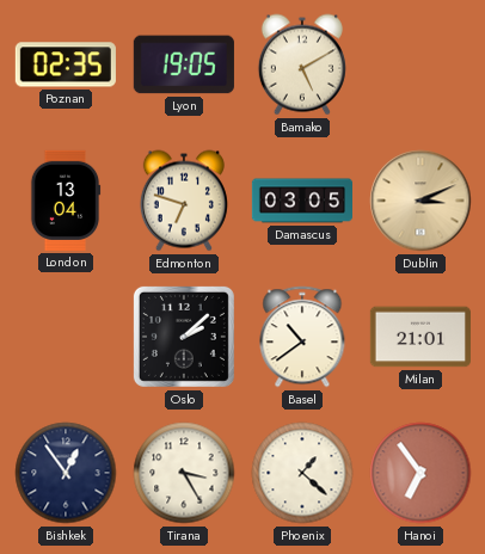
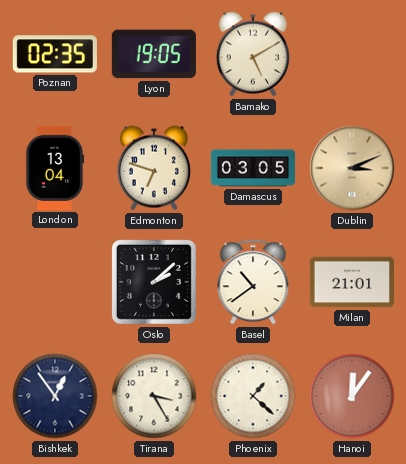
Hanoi: 6:54 -> 12:06 (352, 396)
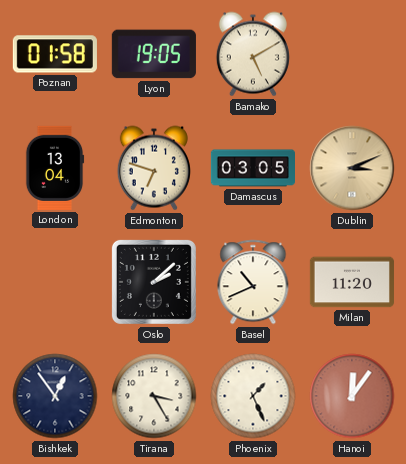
Poznan: 02:35 -> 01:58 (55, 54)
Basel: 10:39 -> 10:41 (253, 282)
Milan: 21:01 -> 11:20 (352, 282)
Phoenix: 1:22 -> 1:26 (253, 396)
